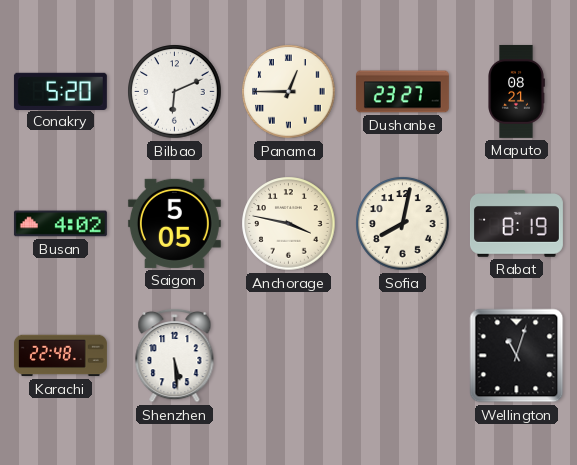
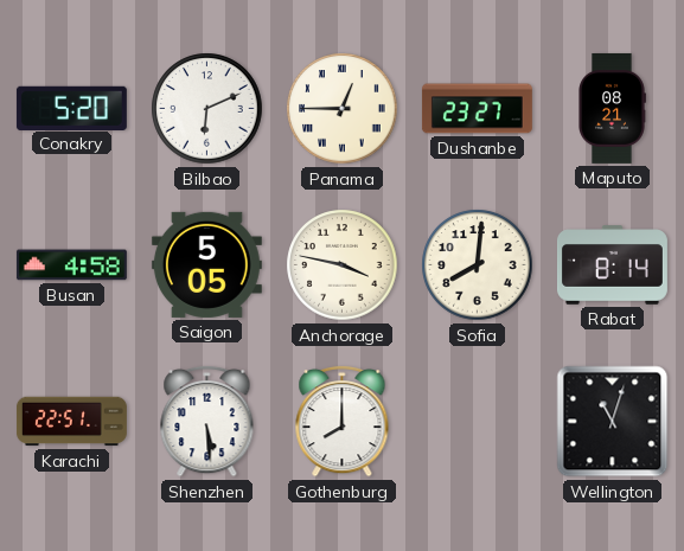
Busan: 4:02 -> 4:58 (71, 265)
Sofia: 8:02 -> 8:01 (478, 265)
Rabat: 8:19 -> 8:14 (612, 265)
Karachi: 22:48 -> 22:51 (71, 422)
Gothenburg: none -> 8:00 (343, 421)
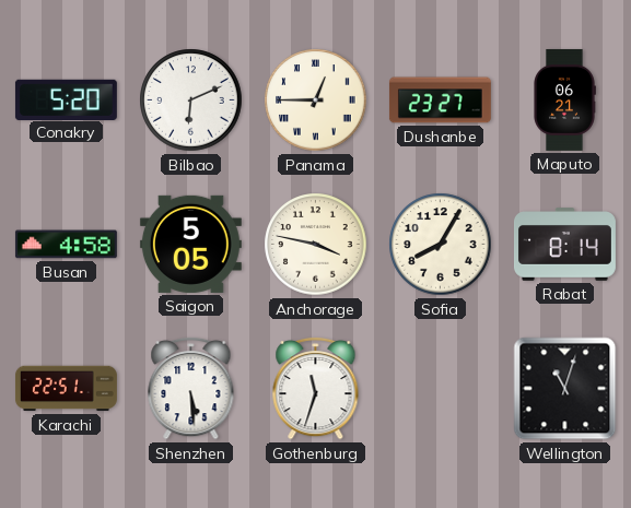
Maputo: 08:21 -> 06:21 (564, 99)
Sofia: 8:01 -> 8:05 (441, 245)
Gothenburg: 8:00 -> 11:33 (316, 388)
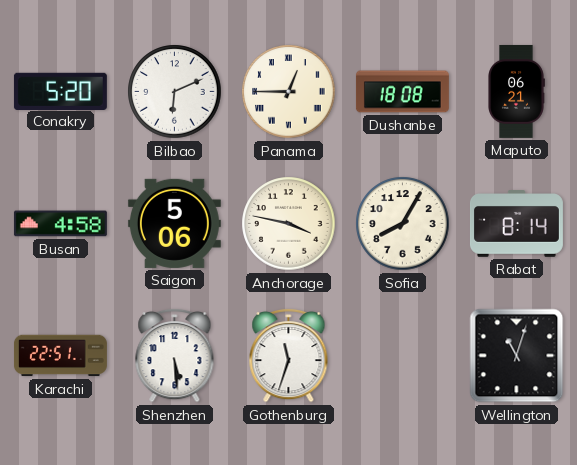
Dushanbe: 23:27 -> 18:08 (402, 92)
Saigon: 5:05 -> 5:06 (174, 223)
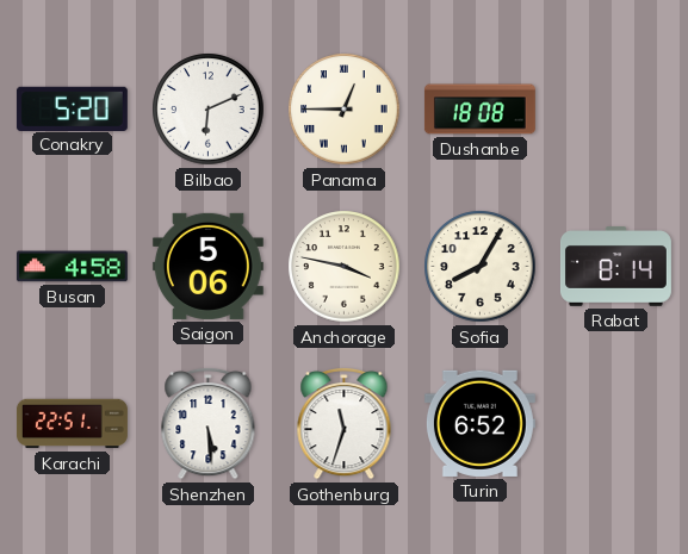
Maputo: 06:21 -> none (516, 91)
Turin: none -> 6:52 (479, 423)
Wellington: 11:03 -> none (517, 356)
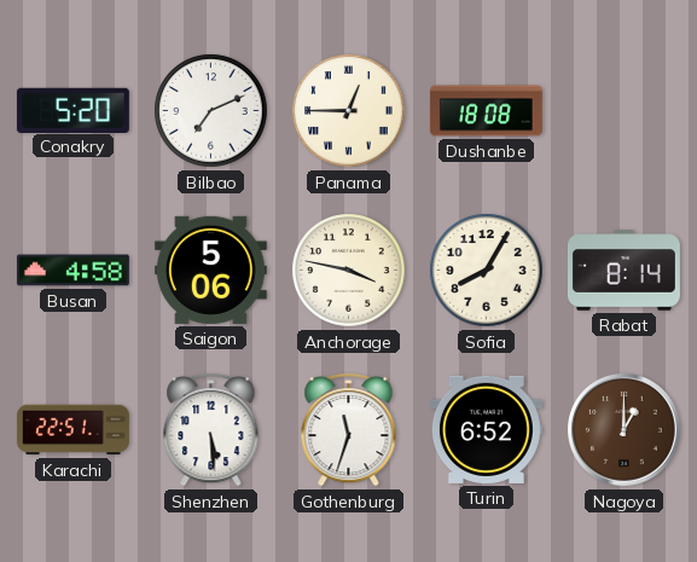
Bilbao: 6:11 -> 7:11 (211, 111)
Nagoya: none -> 1:00 (625, 430)
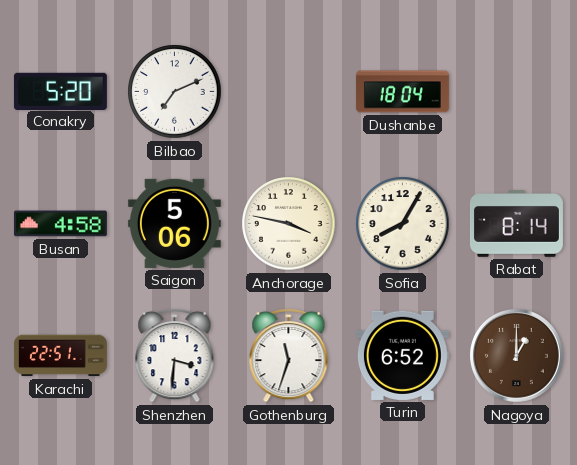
Panama: 12:45 -> none (349, 111)
Dushanbe: 18:08 -> 18:04 (402, 92)
Shenzhen: 5:29 -> 3:31 (175, 355)
